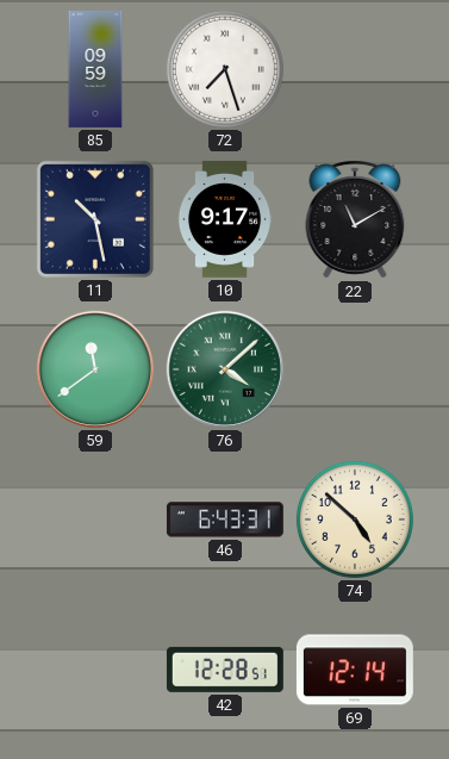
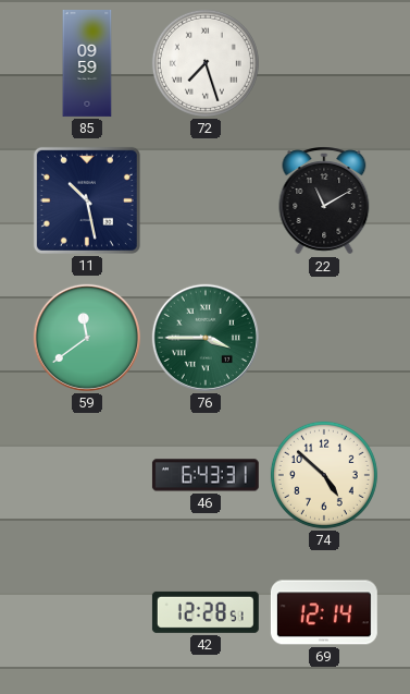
10: 9:17 -> none (225, 219)
76: 4:08 -> 3:45 (206, 338)
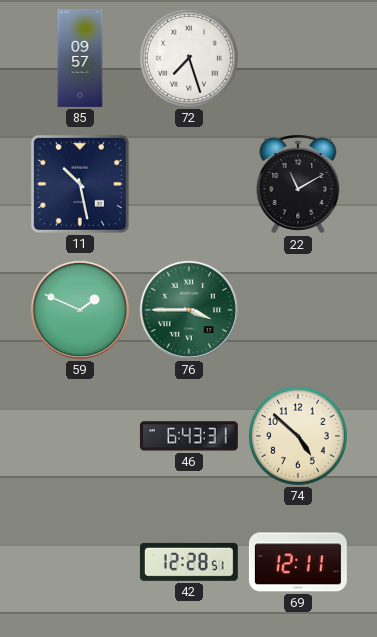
85: 09:59 -> 09:57 (80, 59)
59: 11:39 -> 1:49 (80, 310)
69: 12:14 -> 12:11 (298, 562)
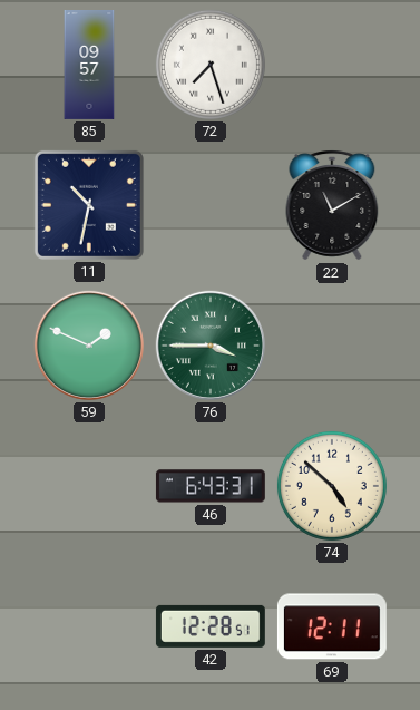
11: 10:28 -> 10:32 (89, 205)
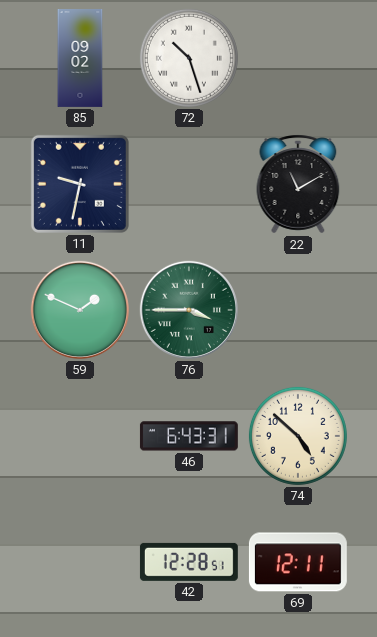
85: 09:57 -> 09:02 (80, 59)
72: 7:27 -> 10:27 (189, 58)
11: 10:32 -> 9:32 (80, 184)
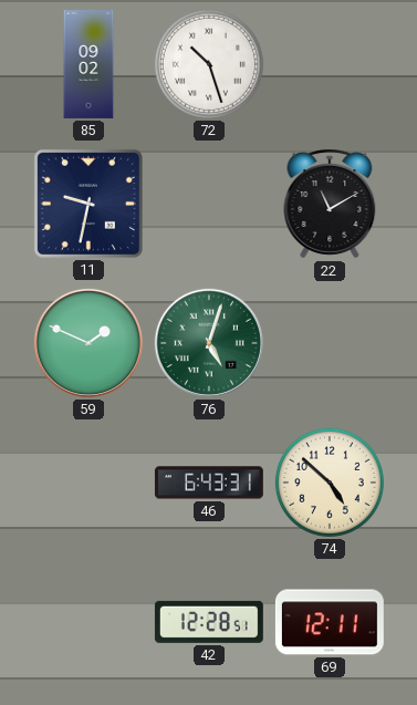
76: 3:45 -> 5:03 (209, 343)
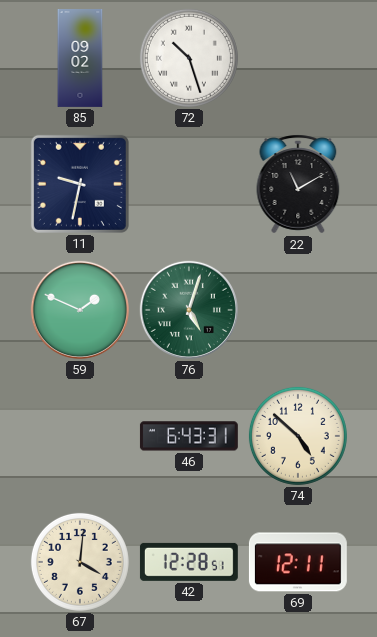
67: none -> 4:01 (80, 562)
